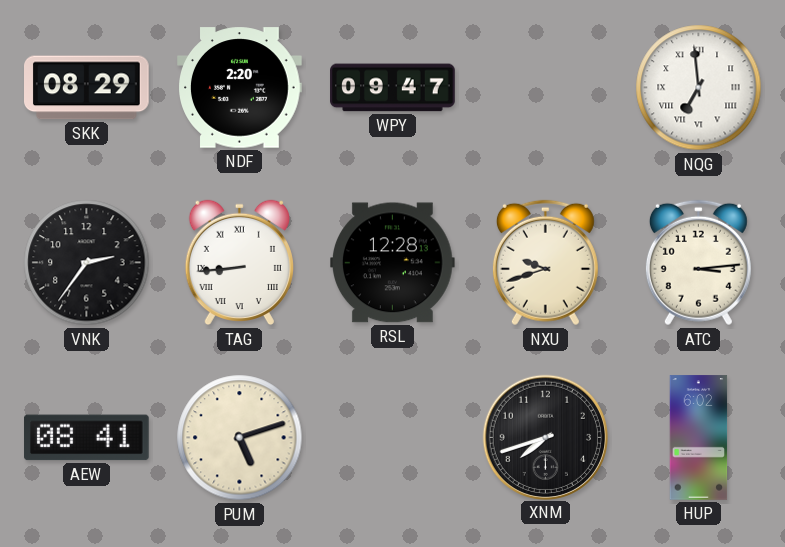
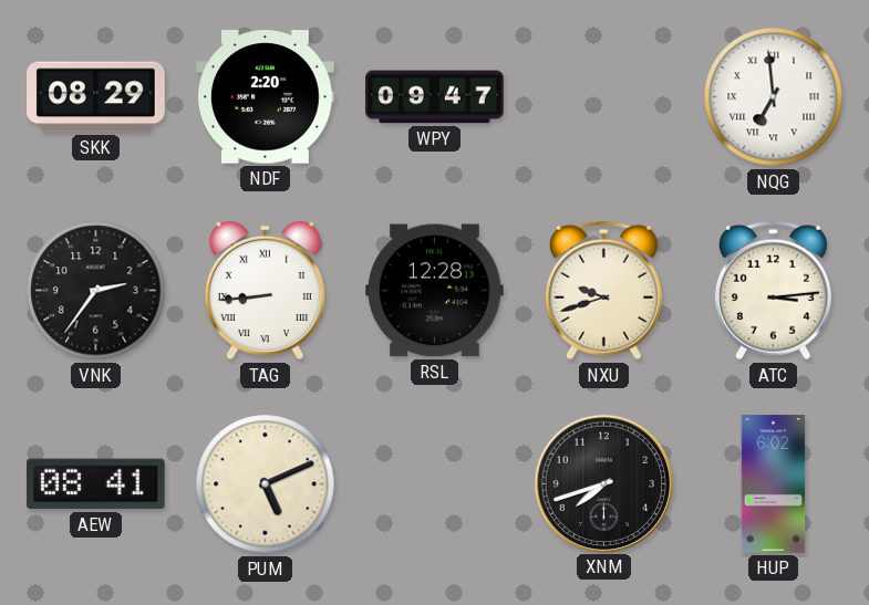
PUM: 5:12 -> 5:11 (266, 484)
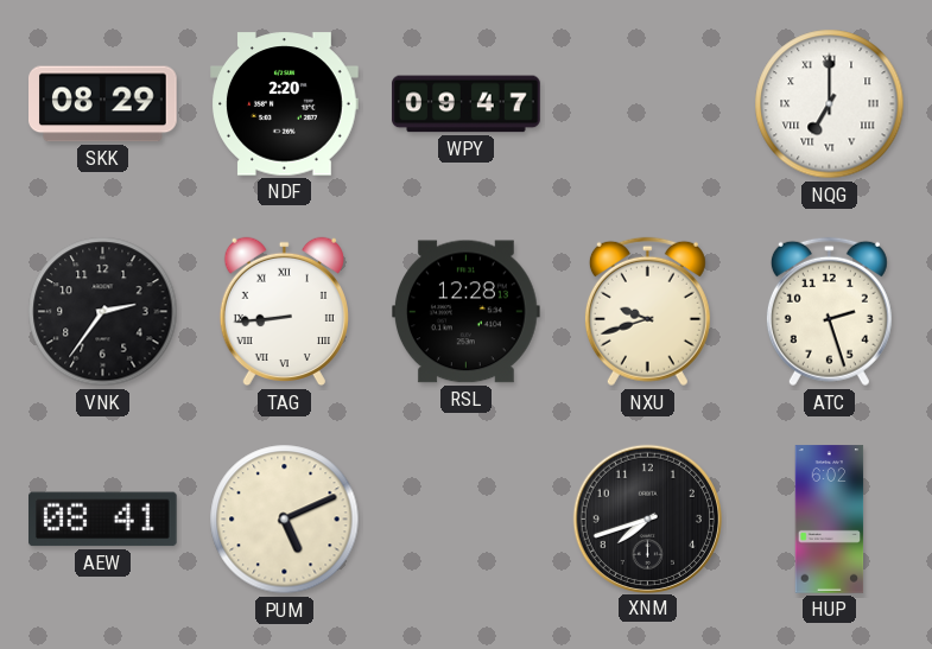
NQG: 6:59 -> 7:00 (830, 104)
ATC: 3:14 -> 2:27 (829, 312)
